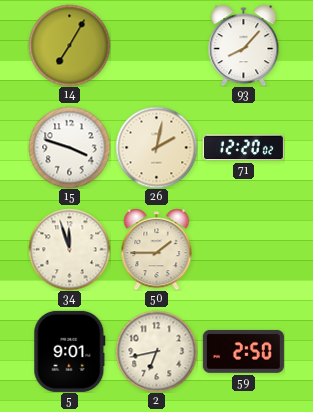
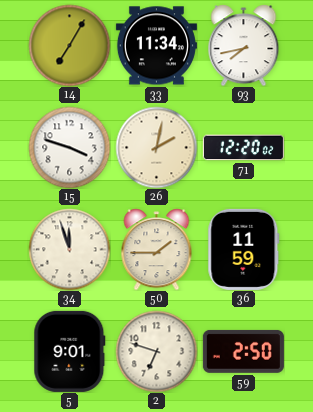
33: none -> 11:34 (156, 46)
93: 8:07 -> 7:43 (244, 45)
36: none -> 11:59 (244, 249)
2: 6:43 -> 6:48 (156, 351)
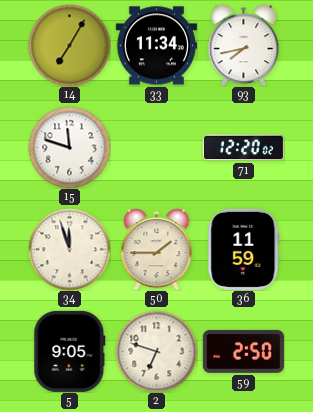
15: 3:48 -> 11:48 (69, 147)
26: 2:02 -> none (156, 147)
5: 9:01 -> 9:05 (70, 351)
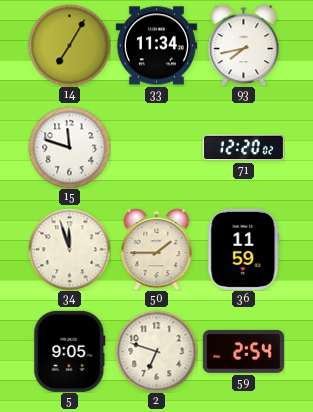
59: 2:50 -> 2:54 (243, 351)
